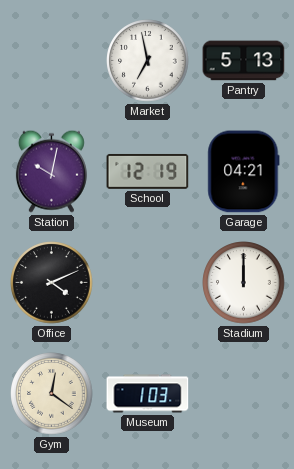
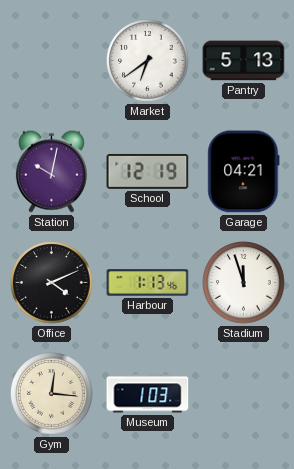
Market: 6:58 -> 6:39 (148, 61)
Harbour: none -> 1:13 (148, 283)
Stadium: 12:00 -> 11:57 (244, 283)
Gym: 12:21 -> 12:16 (52, 394)
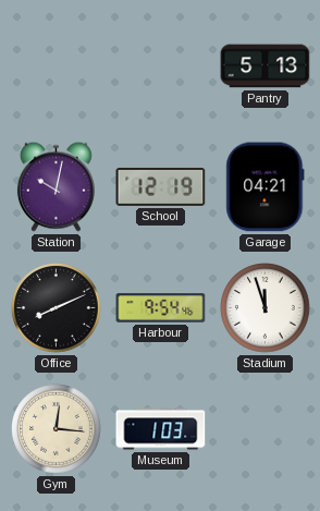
Market: 6:39 -> none (148, 61)
Office: 4:11 -> 8:11 (57, 308)
Harbour: 1:13 -> 9:54 (161, 308)
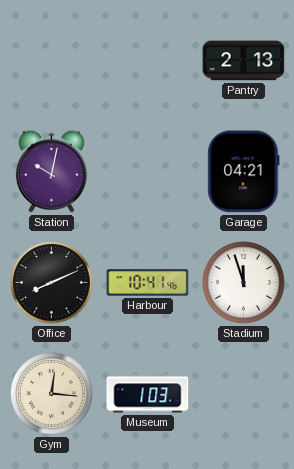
Pantry: 5:13 -> 2:13 (244, 61)
School: 12:19 -> none (161, 186)
Harbour: 9:54 -> 10:41 (148, 283)
